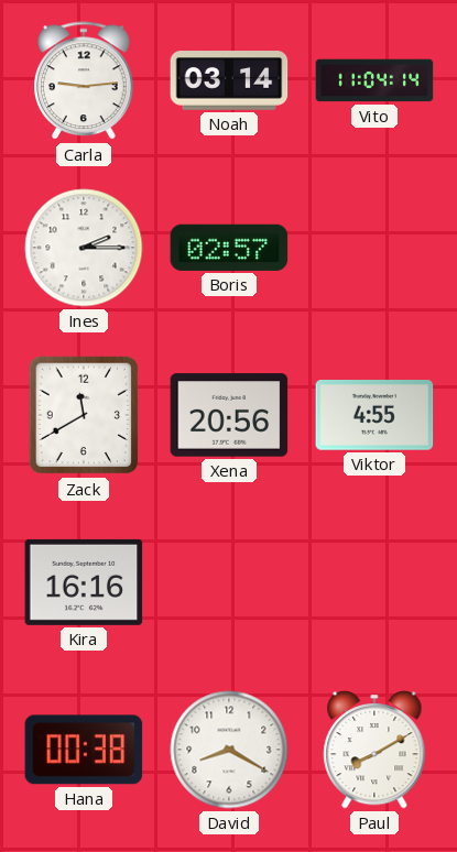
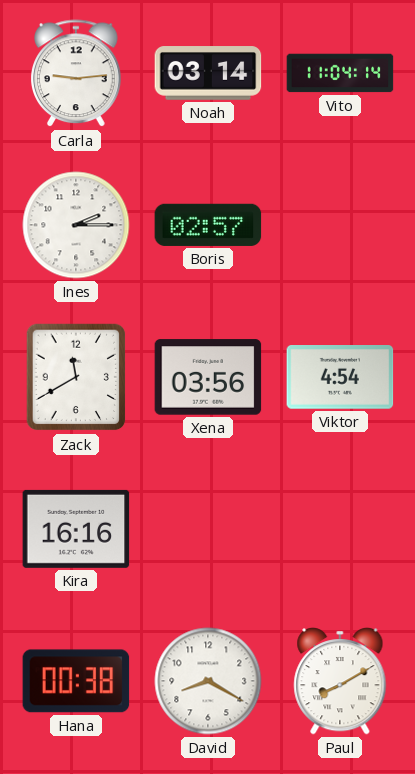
Xena: 20:56 -> 03:56 (208, 377)
Viktor: 4:55 -> 4:54 (340, 378)
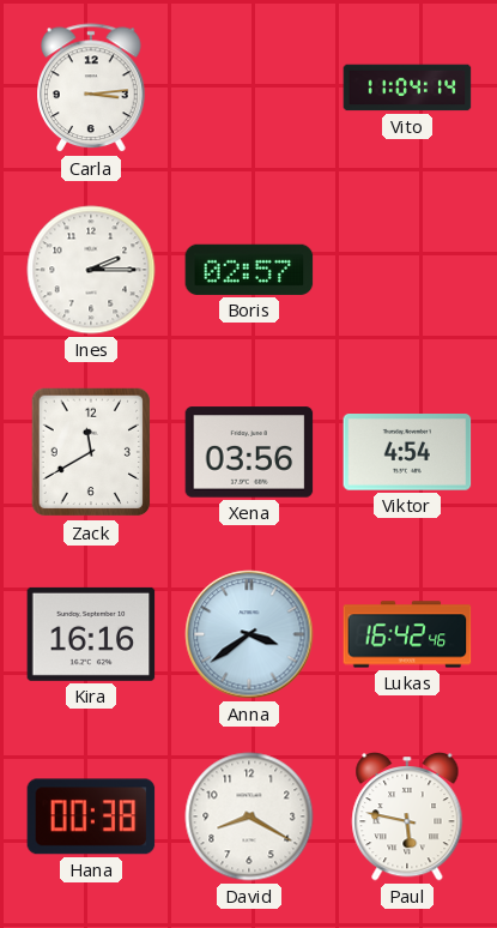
Carla: 9:14 -> 3:14 (92, 89)
Noah: 03:14 -> none (208, 73)
Anna: none -> 3:39 (249, 634)
Lukas: none -> 16:42 (407, 634)
Paul: 8:10 -> 5:47 (407, 818)
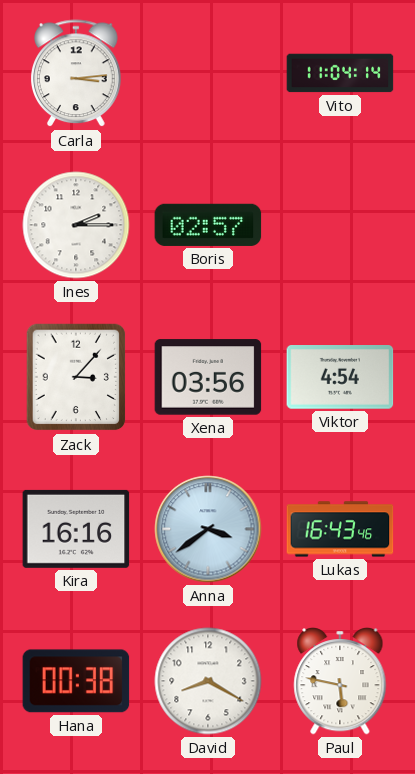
Zack: 11:40 -> 3:07 (76, 377)
Lukas: 16:42 -> 16:43 (340, 529)
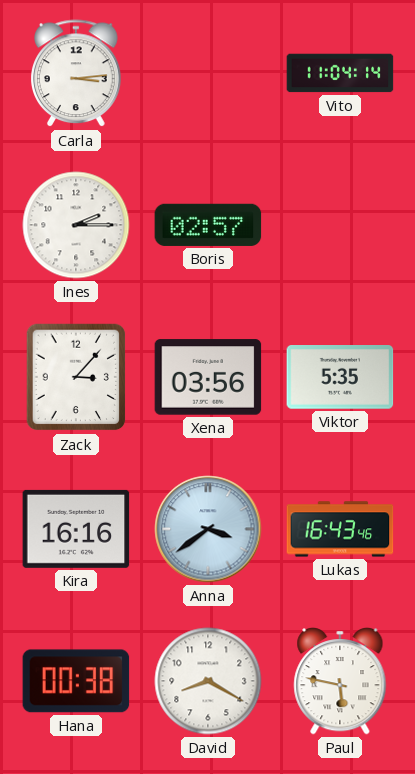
Viktor: 4:54 -> 5:35 (340, 378)
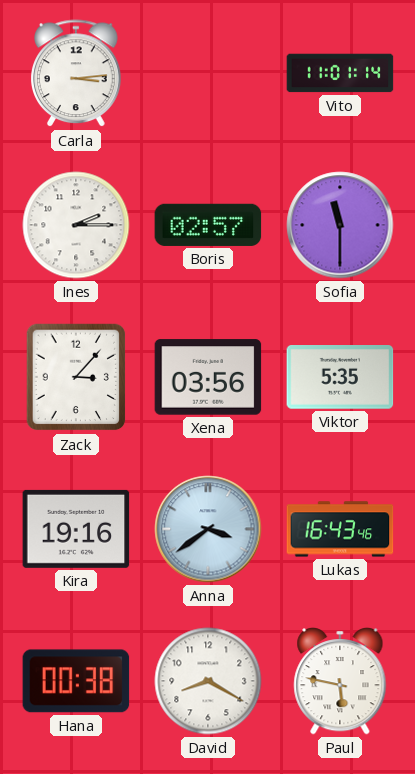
Vito: 11:04 -> 11:01 (340, 73)
Sofia: none -> 11:30 (340, 225)
Kira: 16:16 -> 19:16 (76, 529)
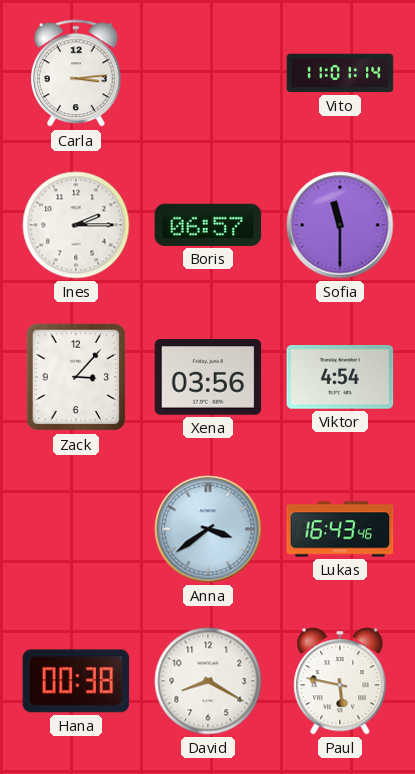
Boris: 02:57 -> 06:57 (208, 225)
Viktor: 5:35 -> 4:54 (340, 378)
Kira: 19:16 -> none (76, 529)
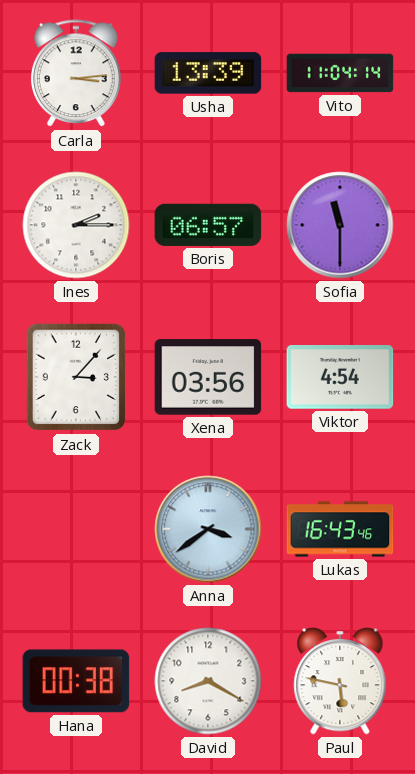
Usha: none -> 13:39 (208, 73)
Vito: 11:01 -> 11:04 (340, 73)
